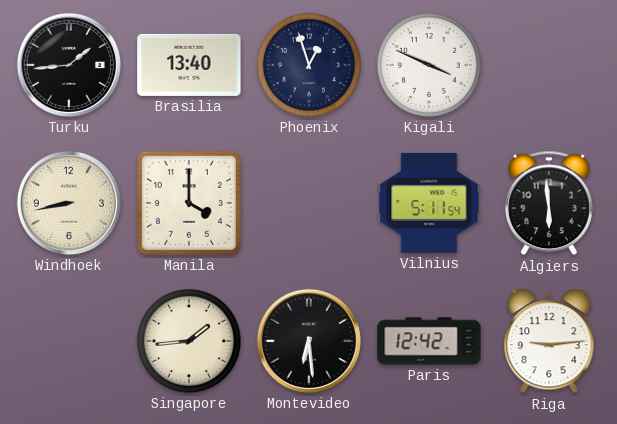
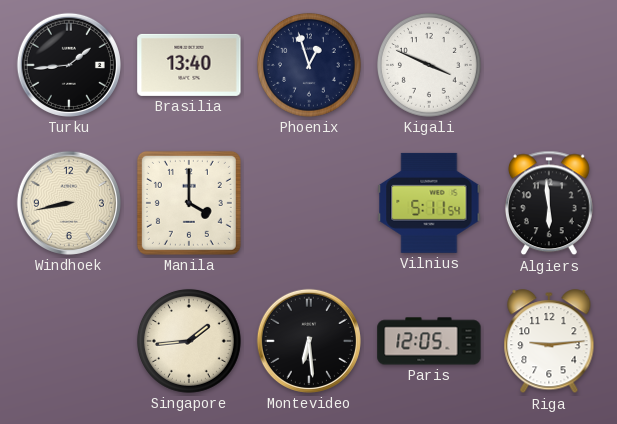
Paris: 12:42 -> 12:05 (429, 341)
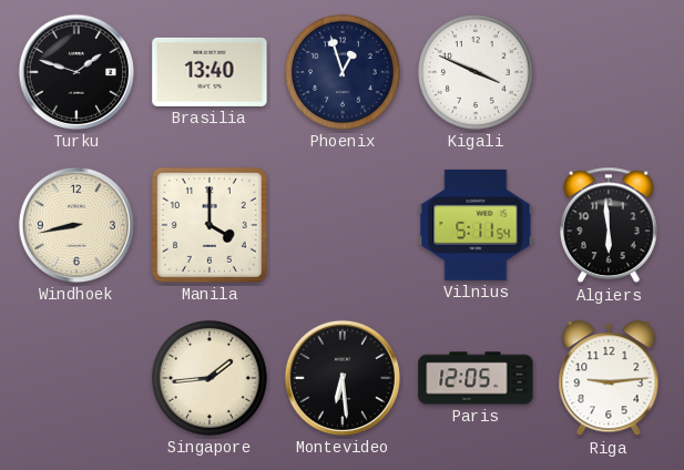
Turku: 1:44 -> 1:48 (76, 72)
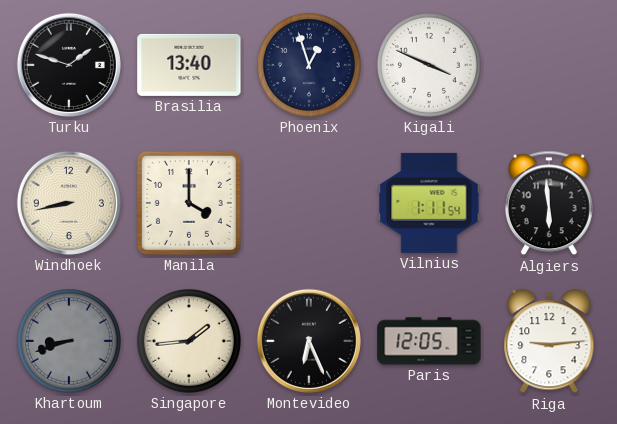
Vilnius: 5:11 -> 1:11 (429, 203)
Khartoum: none -> 8:42 (69, 341)
Montevideo: 6:29 -> 6:26 (309, 341)
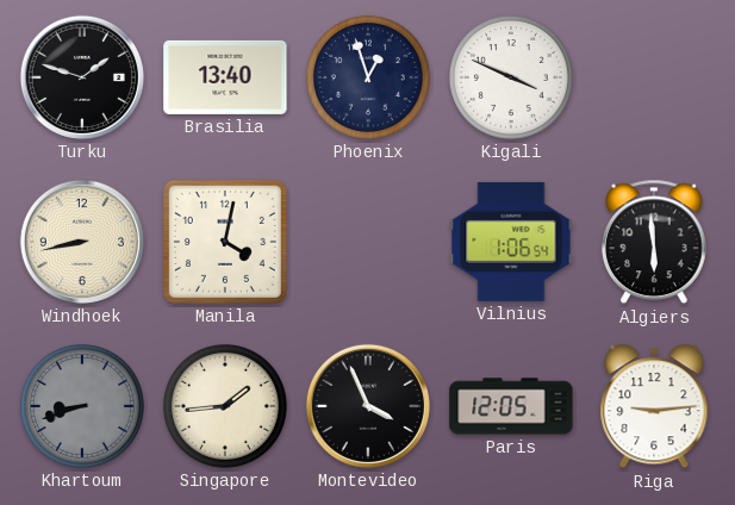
Manila: 4:00 -> 4:02 (225, 242)
Vilnius: 1:11 -> 1:06 (511, 242)
Montevideo: 6:26 -> 3:56 (368, 406)
